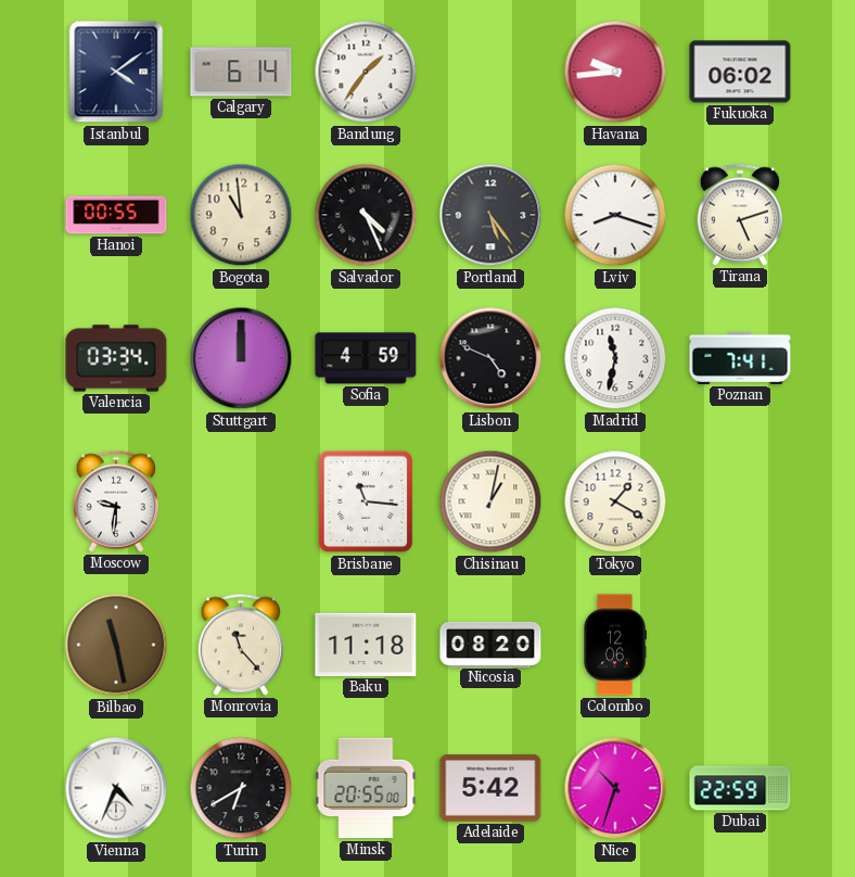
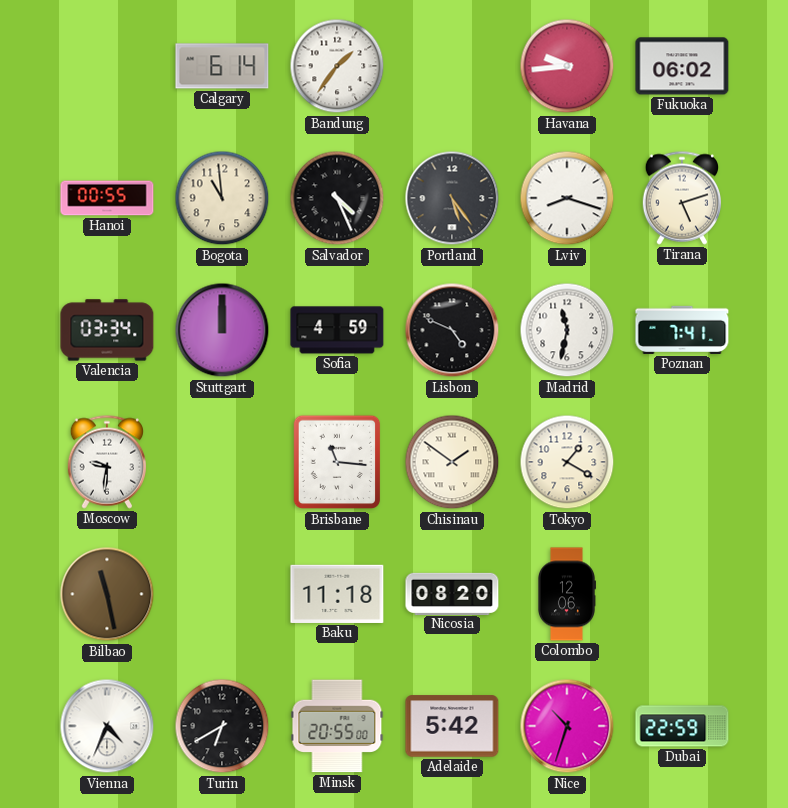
Istanbul: 4:09 -> none (116, 72)
Chisinau: 1:02 -> 1:51 (452, 462)
Monrovia: 11:23 -> none (240, 645)
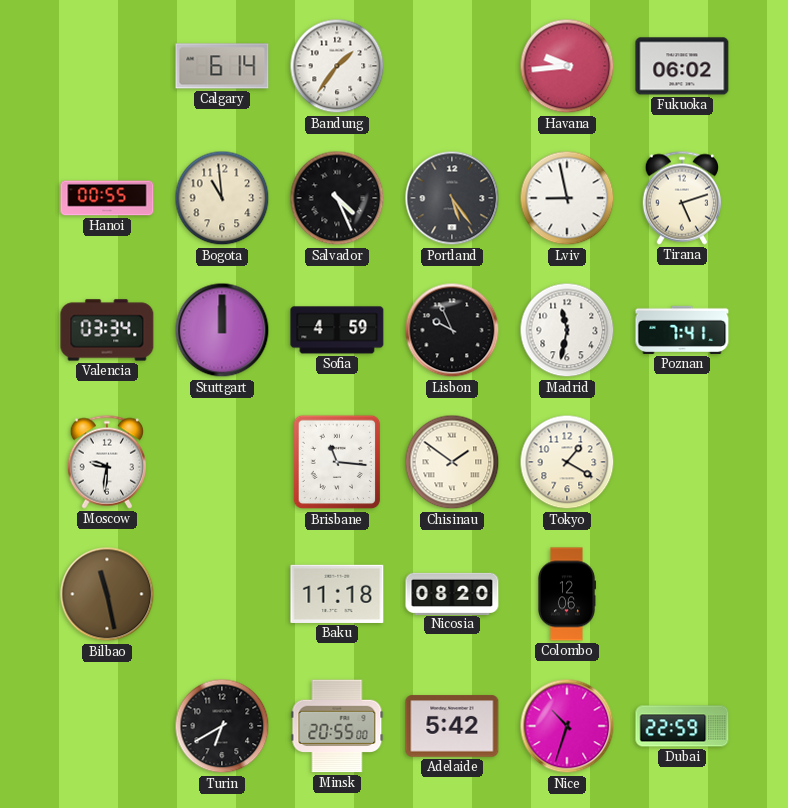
Lviv: 8:18 -> 8:58 (567, 198)
Lisbon: 4:49 -> 9:56 (452, 330)
Vienna: 4:34 -> none (107, 726)
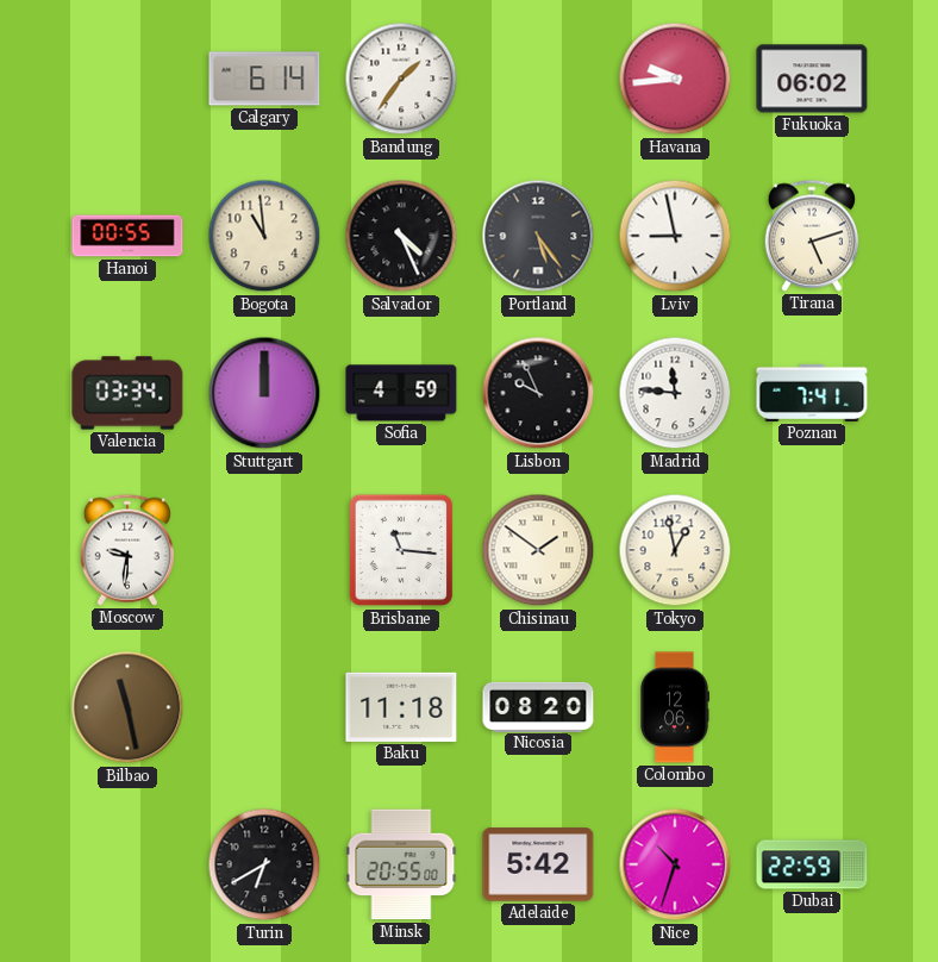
Madrid: 11:32 -> 11:46 (675, 393)
Tokyo: 1:20 -> 12:58 (675, 550)
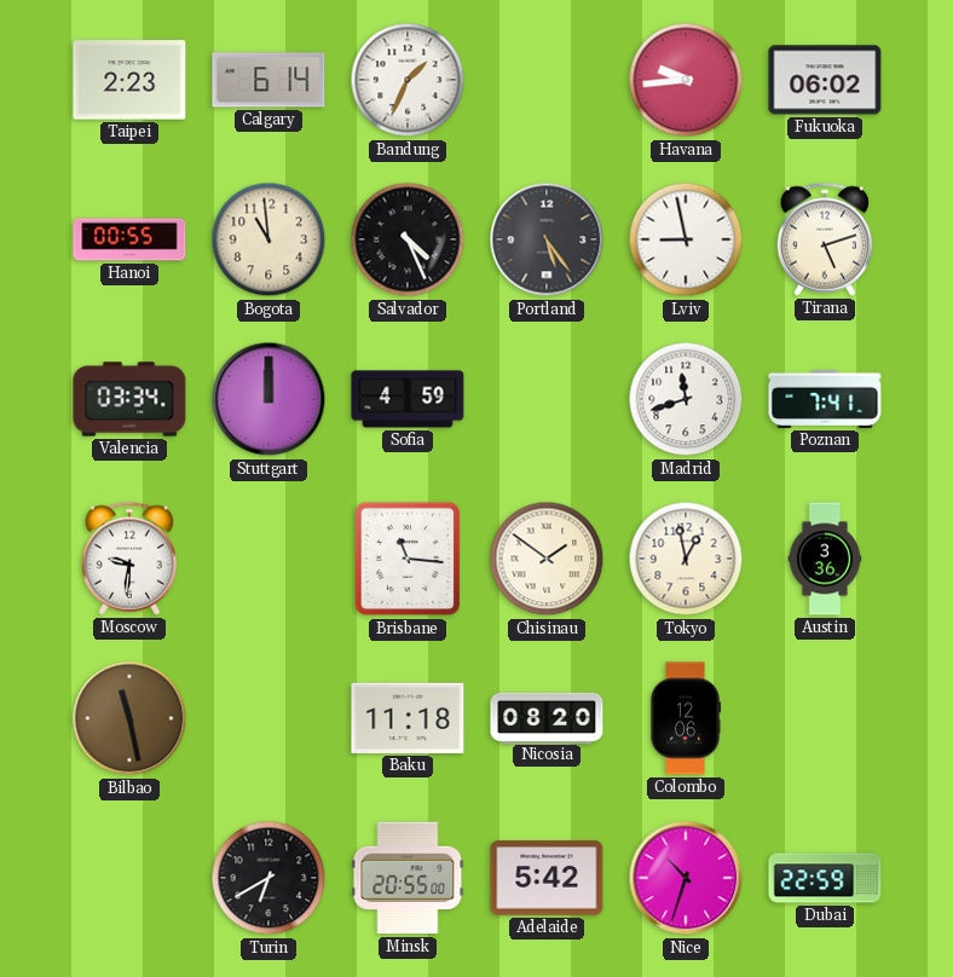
Taipei: none -> 2:23 (129, 80)
Bandung: 1:36 -> 1:34 (408, 80)
Lisbon: 9:56 -> none (538, 393)
Madrid: 11:46 -> 11:42 (686, 399)
Austin: none -> 3:36 (825, 559)
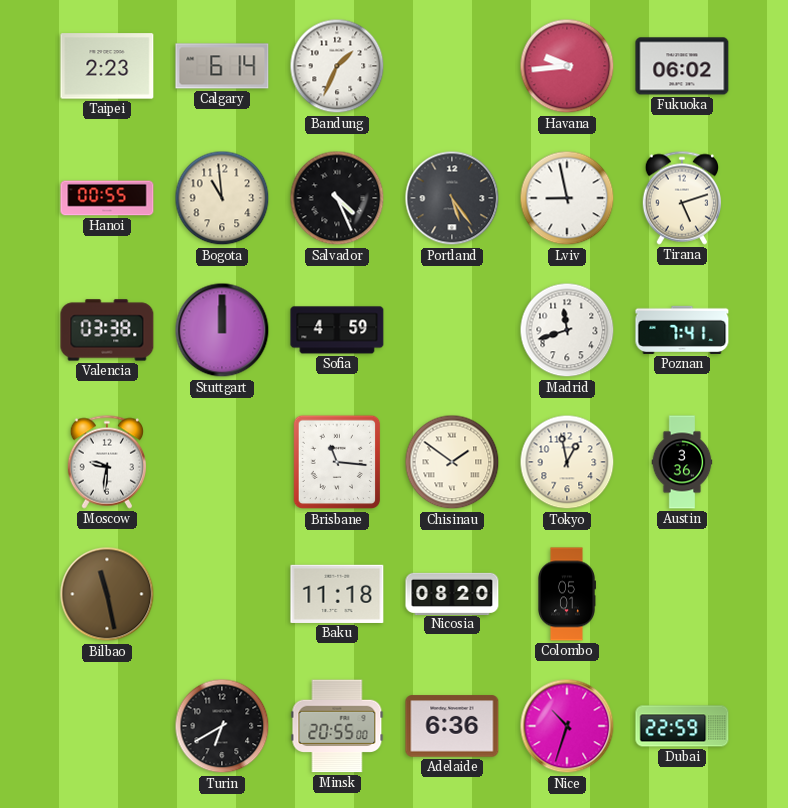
Valencia: 03:34 -> 03:38 (107, 330)
Colombo: 12:06 -> 05:01 (566, 594)
Adelaide: 5:42 -> 6:36 (452, 726)
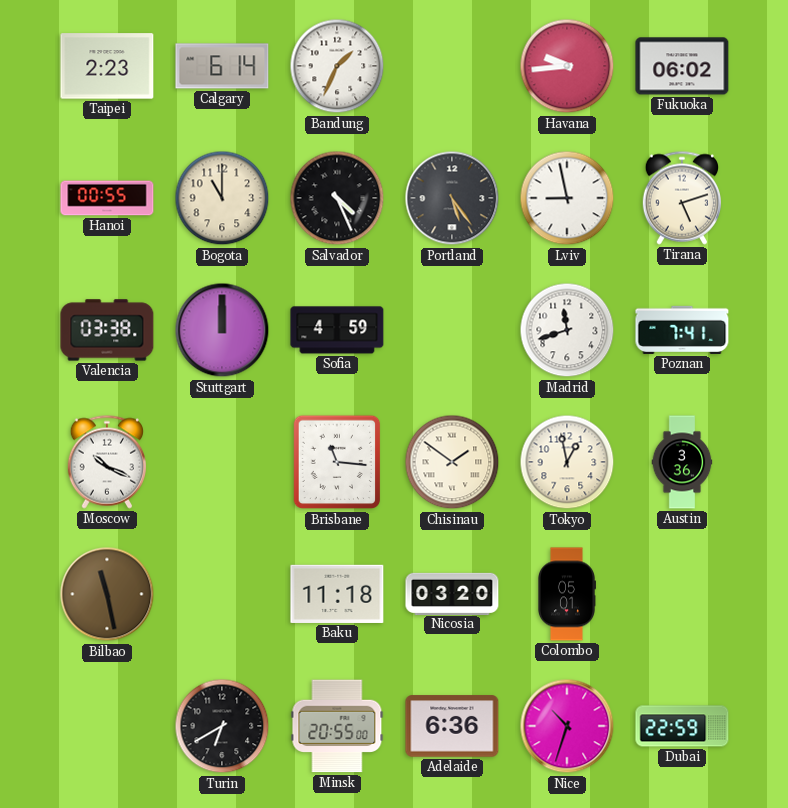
Bogota: 10:59 -> 11:00 (222, 198)
Moscow: 9:31 -> 10:19 (106, 462)
Nicosia: 08:20 -> 03:20 (452, 593)
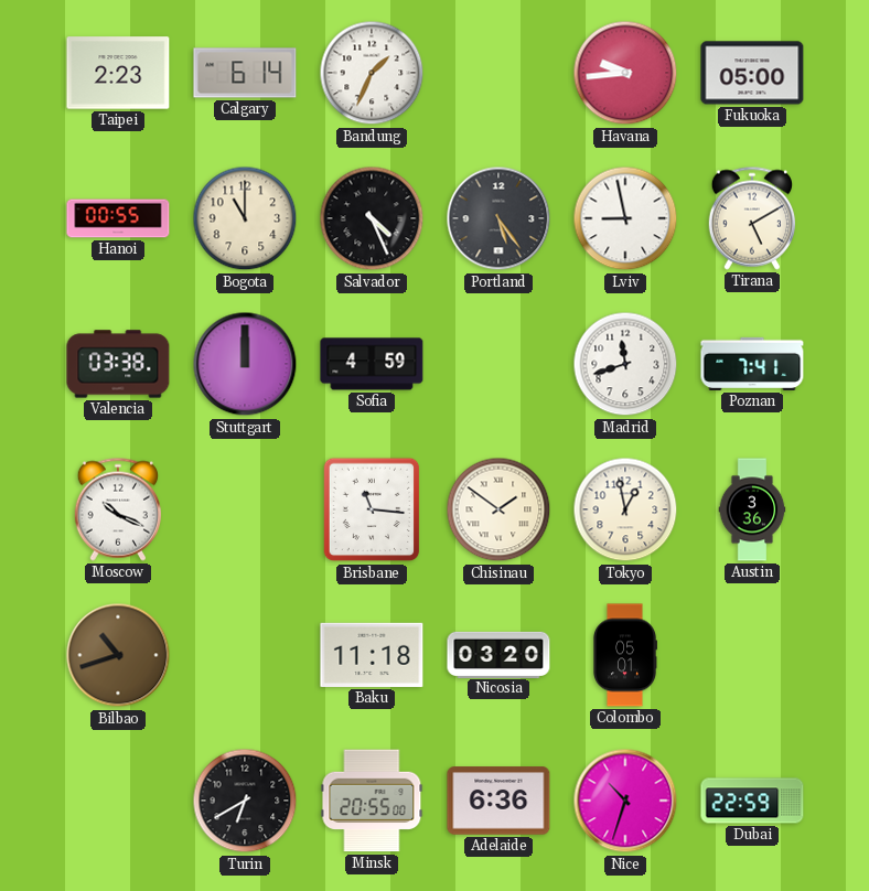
Fukuoka: 06:02 -> 05:00 (752, 73)
Tirana: 5:12 -> 5:10 (751, 218)
Bilbao: 11:28 -> 10:42 (118, 655)
